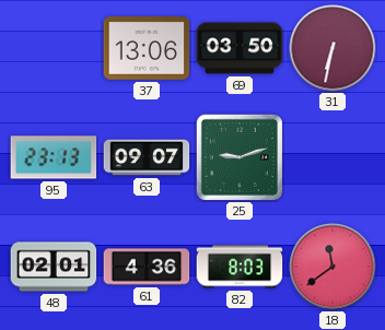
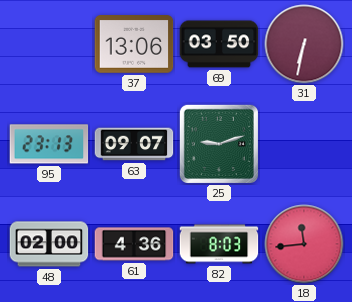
48: 02:01 -> 02:00 (49, 244)
18: 11:39 -> 11:44 (304, 244)
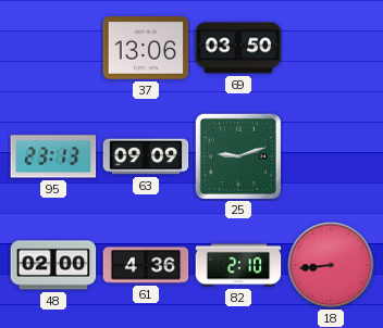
31: 6:32 -> none (304, 44)
63: 09:07 -> 09:09 (146, 156)
82: 8:03 -> 2:10 (238, 265)
18: 11:44 -> 8:44 (331, 265)
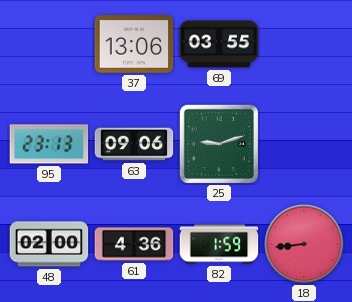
69: 03:50 -> 03:55 (219, 44)
63: 09:09 -> 09:06 (134, 144)
82: 2:10 -> 1:59 (219, 244)
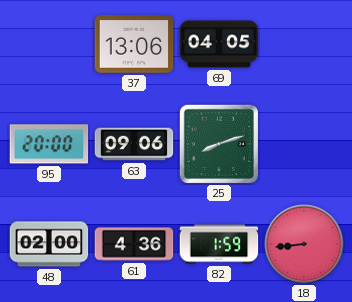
69: 03:55 -> 04:05 (219, 44)
95: 23:13 -> 20:00 (49, 144)
25: 9:12 -> 8:12 (219, 144)
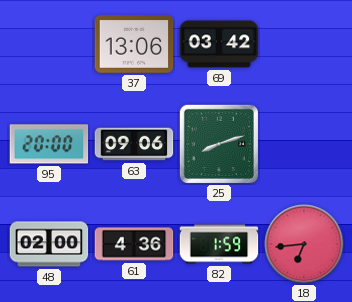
69: 04:05 -> 03:42 (219, 44)
18: 8:44 -> 6:44 (304, 244)
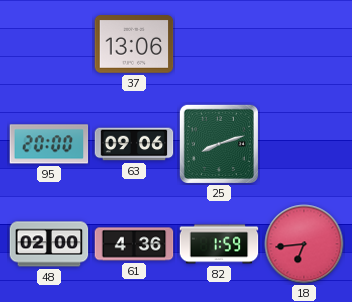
69: 03:42 -> none (219, 44)
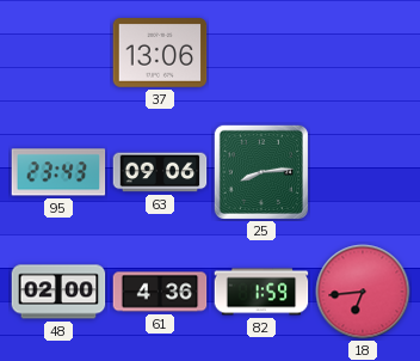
95: 20:00 -> 23:43 (58, 172)
25: 8:12 -> 8:14 (261, 172)
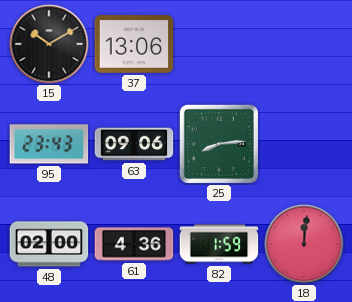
15: none -> 10:10 (49, 44)
18: 6:44 -> 12:01 (304, 244)
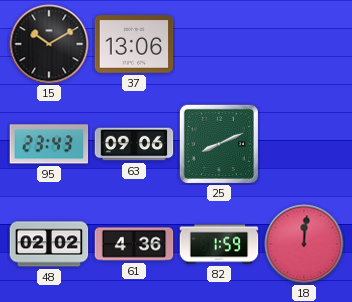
25: 8:14 -> 8:11 (219, 144)
48: 02:00 -> 02:02 (49, 244)
